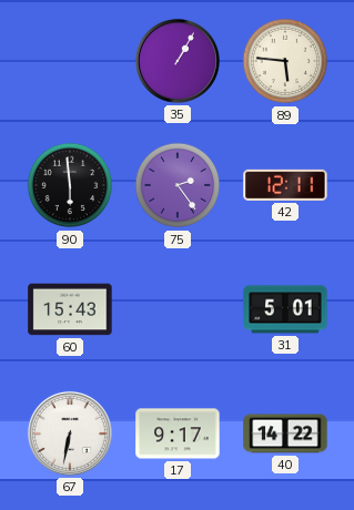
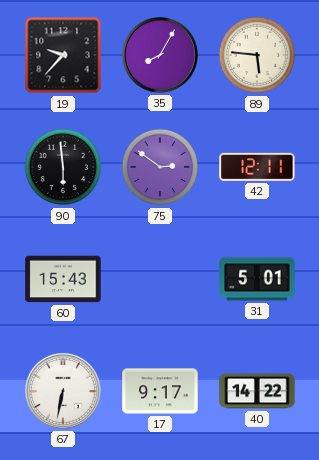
19: none -> 9:37 (63, 55)
35: 1:05 -> 8:05 (160, 55)
75: 2:24 -> 2:51 (160, 167)
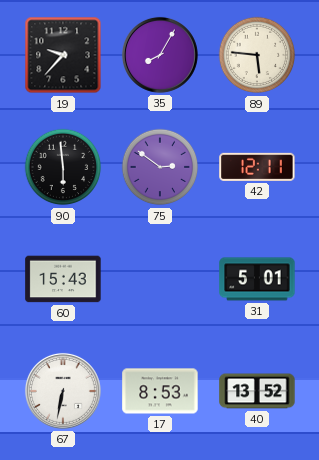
17: 9:17 -> 8:53 (160, 391)
40: 14:22 -> 13:52 (257, 391)
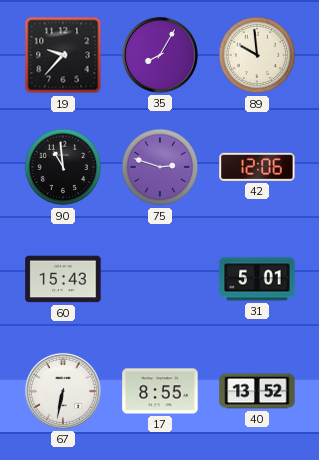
89: 5:46 -> 9:59 (257, 55)
90: 5:59 -> 10:59 (63, 167)
75: 2:51 -> 2:48 (160, 167)
42: 12:11 -> 12:06 (257, 167)
17: 8:53 -> 8:55 (160, 391)
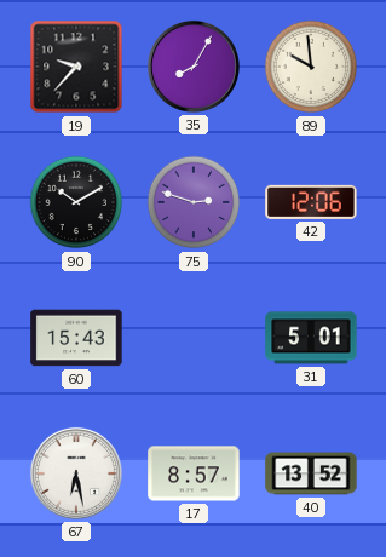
90: 10:59 -> 10:10 (76, 202)
67: 6:32 -> 6:28 (76, 473)
17: 8:55 -> 8:57 (194, 473)
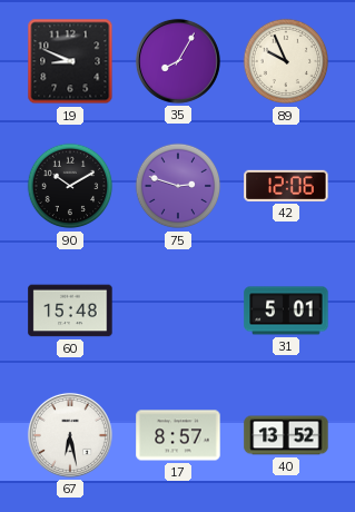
19: 9:37 -> 8:49 (70, 61)
89: 9:59 -> 9:56 (286, 61)
60: 15:43 -> 15:48 (70, 311)
